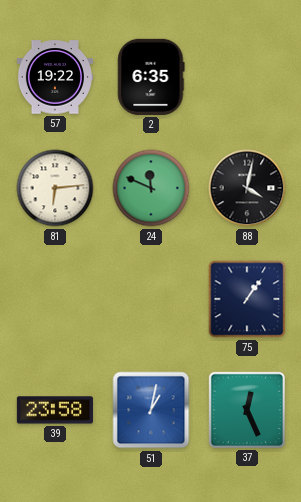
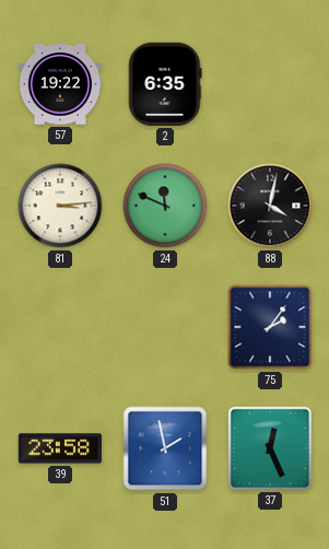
81: 6:14 -> 3:14 (60, 206)
75: 1:06 -> 2:06 (270, 327)
51: 1:02 -> 1:58 (165, 448)
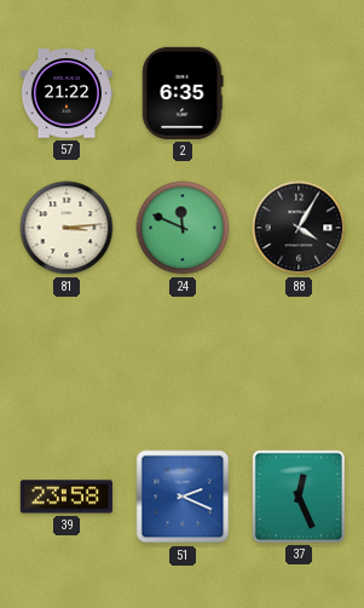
57: 19:22 -> 21:22 (65, 93)
88: 4:02 -> 4:05 (299, 228)
75: 2:06 -> none (270, 327)
51: 1:58 -> 2:19 (183, 497)
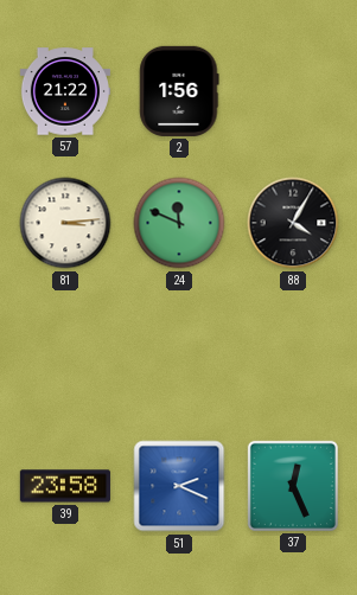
2: 6:35 -> 1:56 (179, 91)
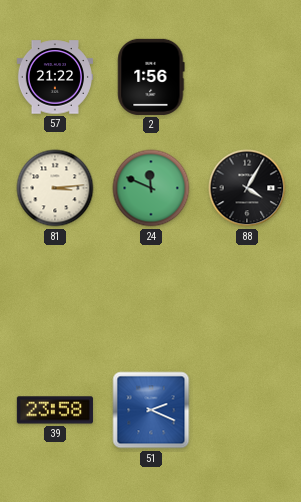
37: 12:26 -> none (293, 486)
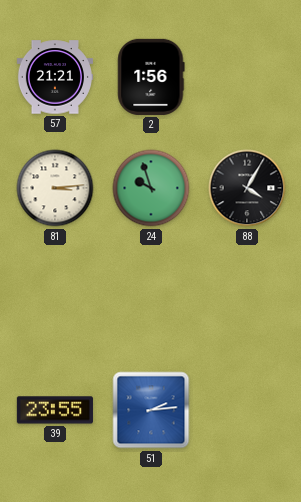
57: 21:22 -> 21:21 (54, 77)
24: 11:49 -> 9:57 (151, 188)
39: 23:58 -> 23:55 (55, 410)
51: 2:19 -> 2:14 (151, 410)
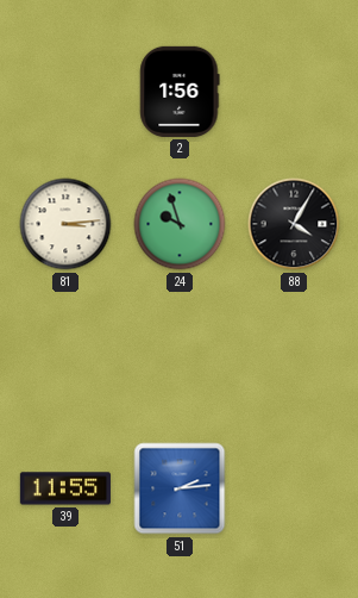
57: 21:21 -> none (54, 77)
39: 23:55 -> 11:55 (65, 488)
